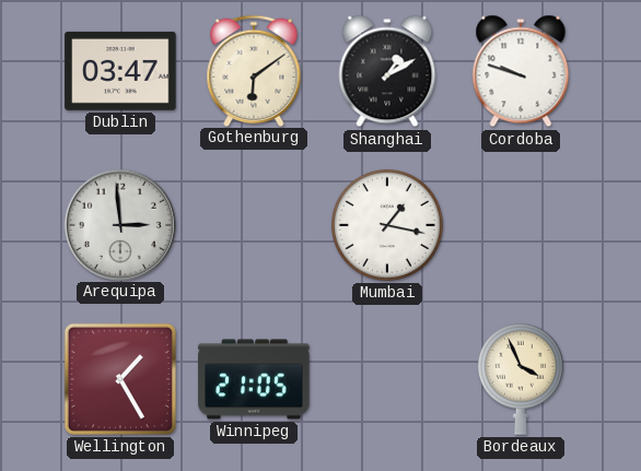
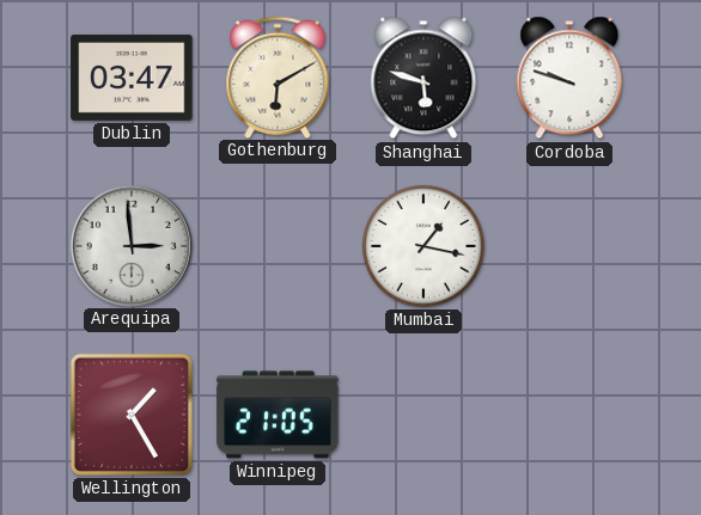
Gothenburg: 6:09 -> 6:10 (278, 76)
Shanghai: 1:10 -> 5:48 (423, 78)
Bordeaux: 3:56 -> none (521, 379)
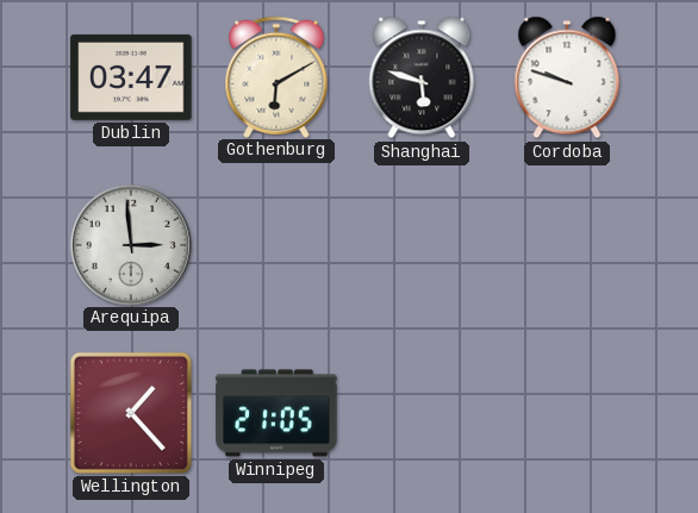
Mumbai: 1:17 -> none (423, 246)
Wellington: 1:25 -> 1:23 (131, 413)
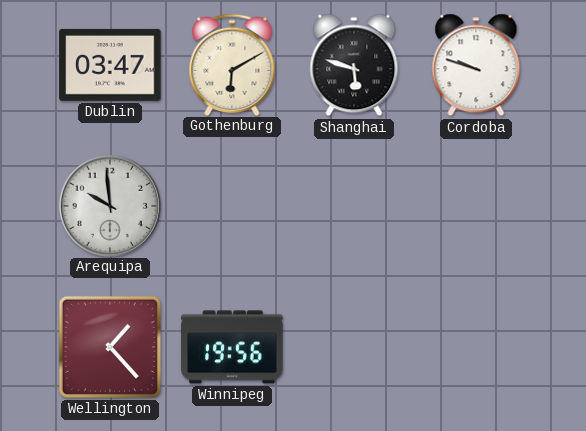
Arequipa: 2:59 -> 9:59 (109, 205)
Winnipeg: 21:05 -> 19:56 (232, 347)
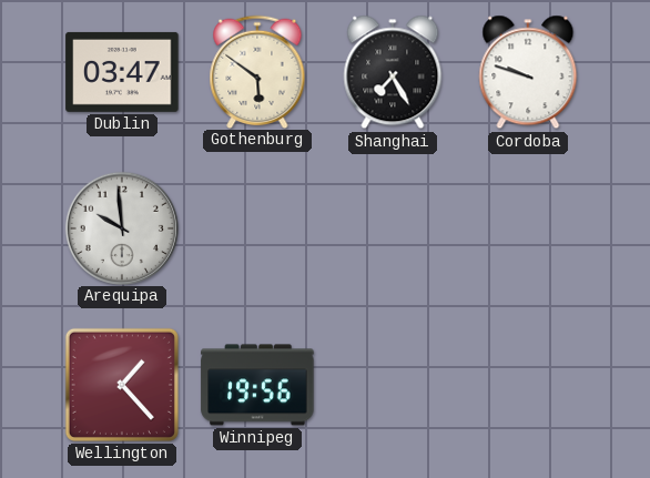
Gothenburg: 6:10 -> 5:51 (257, 71)
Shanghai: 5:48 -> 7:25 (393, 72)
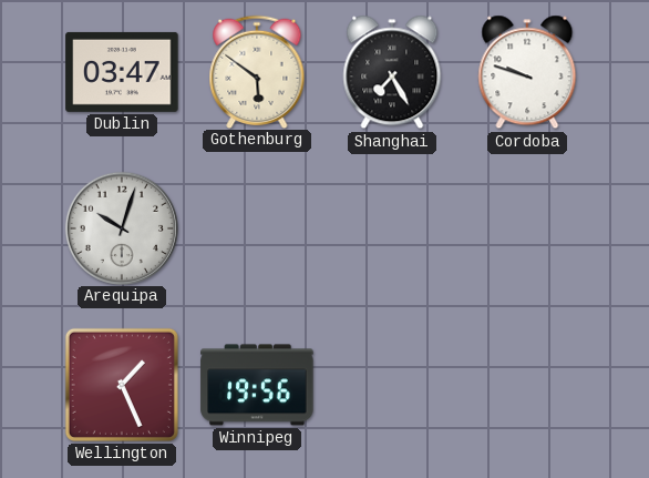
Arequipa: 9:59 -> 10:03 (121, 227)
Wellington: 1:23 -> 1:26 (122, 385)
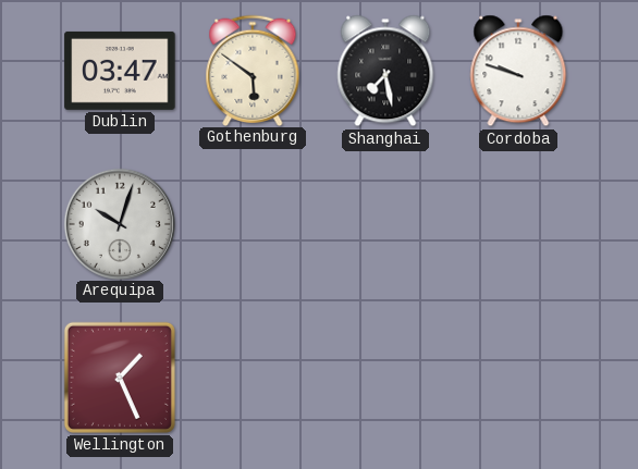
Shanghai: 7:25 -> 7:28 (385, 71)
Winnipeg: 19:56 -> none (257, 385)
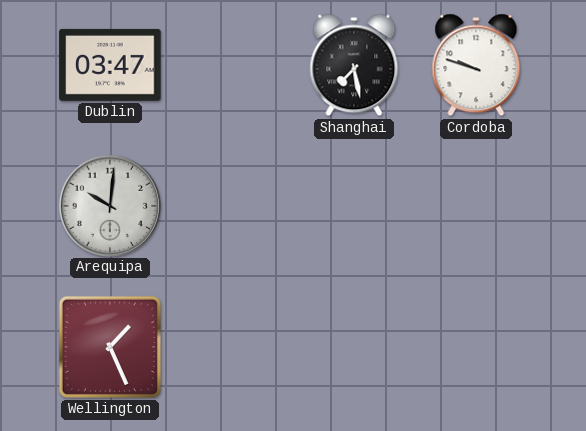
Gothenburg: 5:51 -> none (253, 70)
Arequipa: 10:03 -> 10:01 (109, 205)
